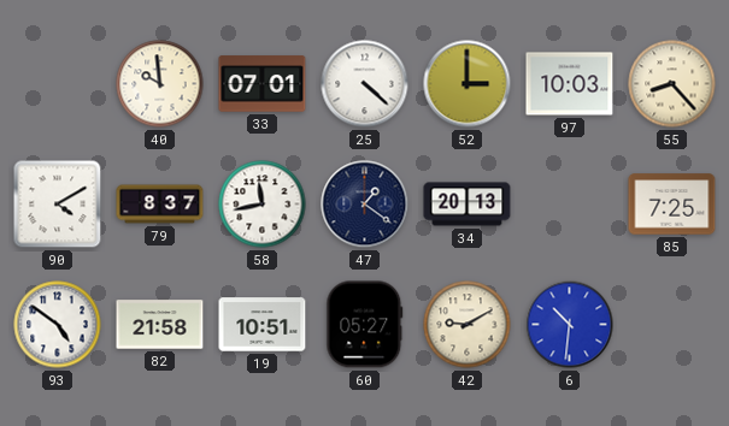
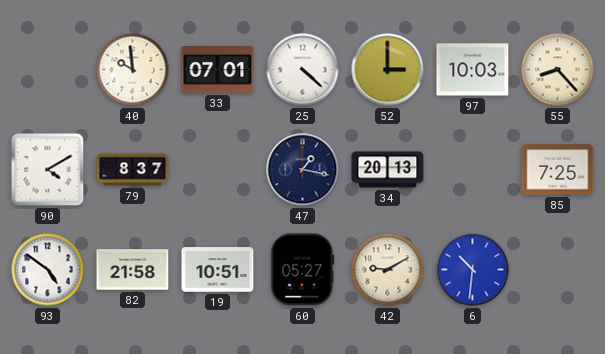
58: 11:43 -> none (263, 205)
47: 1:21 -> 1:17 (303, 170)
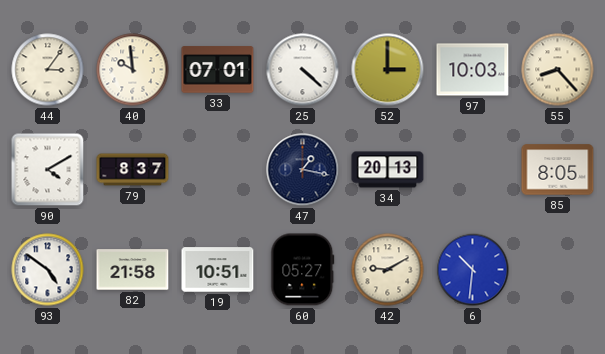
44: none -> 3:06 (48, 70)
85: 7:25 -> 8:05 (558, 170)
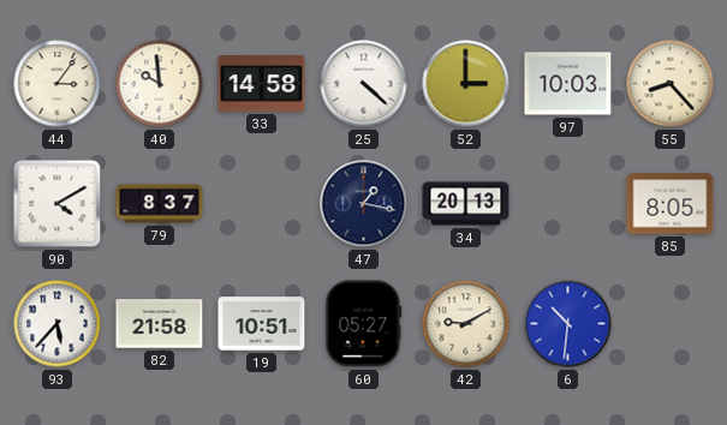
33: 07:01 -> 14:58 (262, 84)
93: 4:51 -> 5:37 (58, 324)
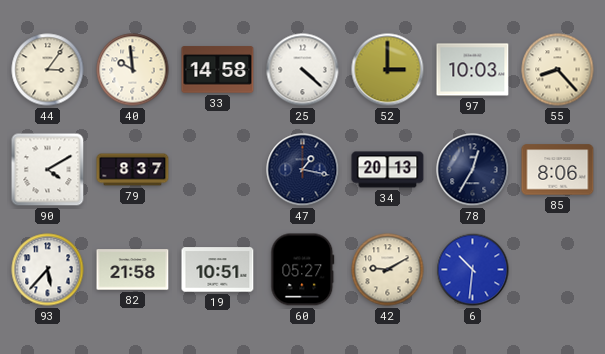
78: none -> 12:35 (473, 170)
85: 8:05 -> 8:06 (558, 170)
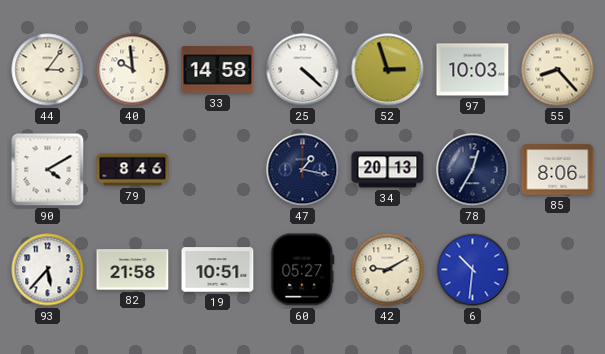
52: 3:00 -> 2:57 (388, 70)
79: 8:37 -> 8:46 (133, 170)
